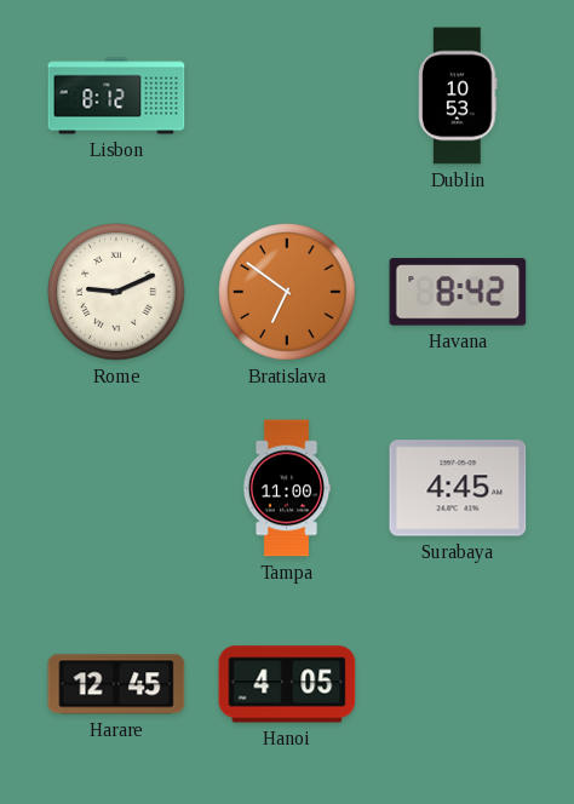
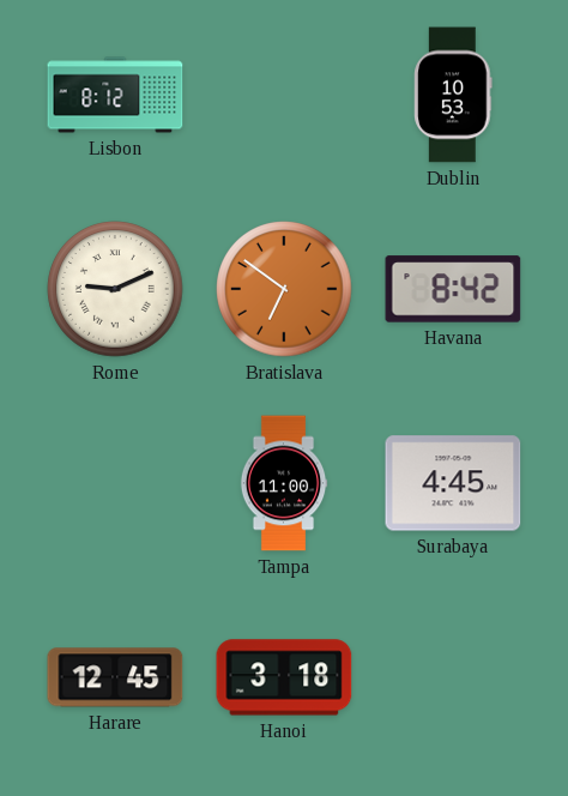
Hanoi: 4:05 -> 3:18 (284, 677)
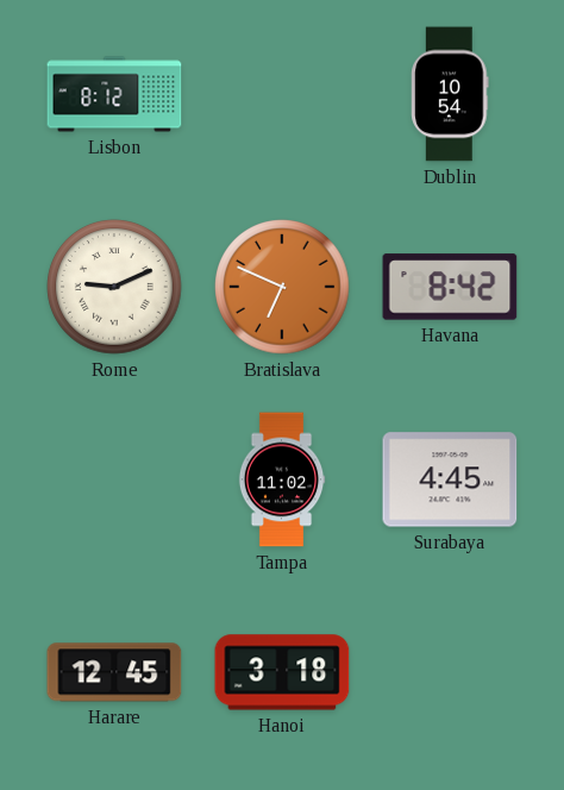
Dublin: 10:53 -> 10:54 (450, 94)
Bratislava: 6:51 -> 6:49 (282, 287)
Tampa: 11:00 -> 11:02 (282, 479)
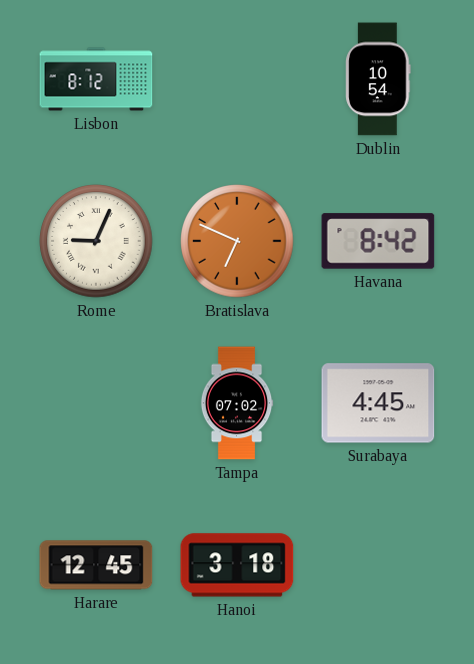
Rome: 9:11 -> 9:04 (96, 241)
Tampa: 11:02 -> 07:02 (237, 403)
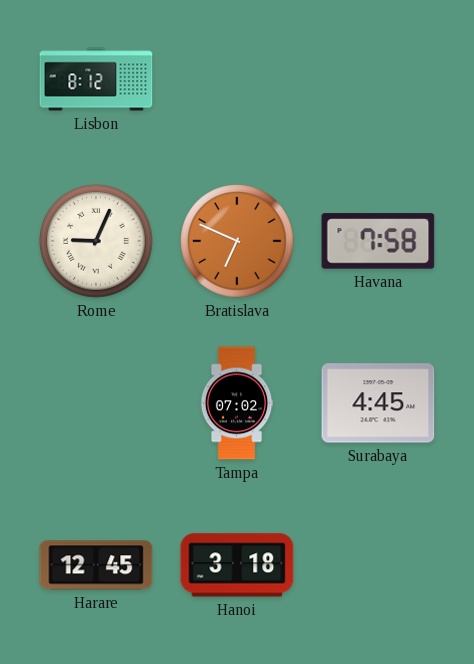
Dublin: 10:54 -> none (378, 79)
Havana: 8:42 -> 7:58 (378, 241)
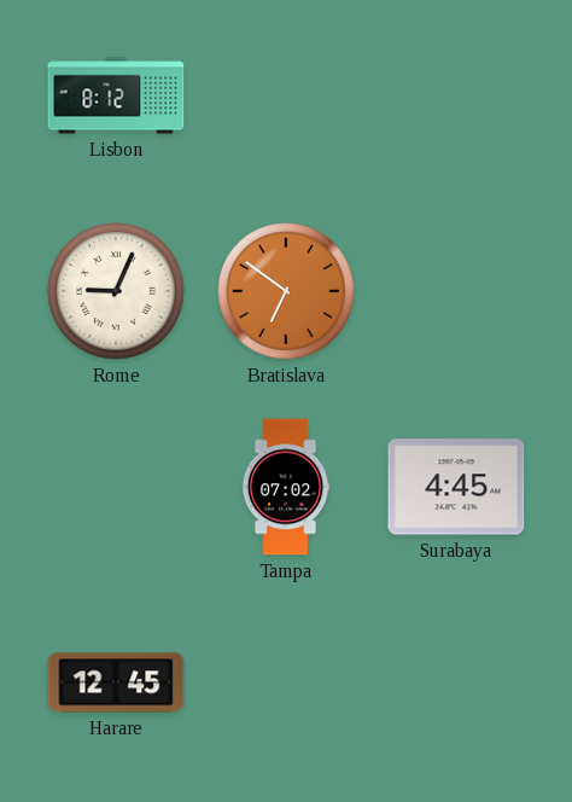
Bratislava: 6:49 -> 6:51 (286, 291)
Havana: 7:58 -> none (378, 241)
Hanoi: 3:18 -> none (237, 565)
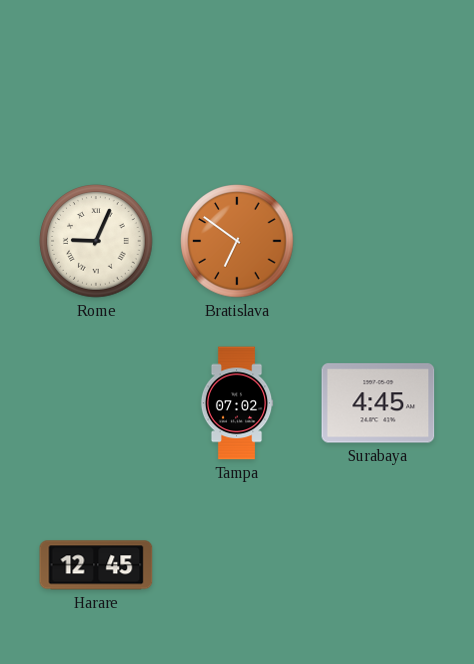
Lisbon: 8:12 -> none (116, 95)
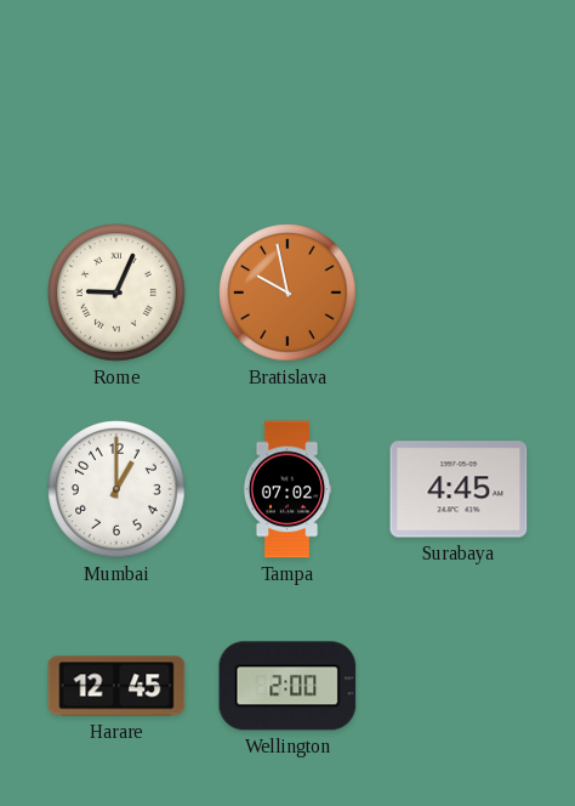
Bratislava: 6:51 -> 9:58 (287, 293)
Mumbai: none -> 1:00 (116, 489)
Wellington: none -> 2:00 (287, 686)
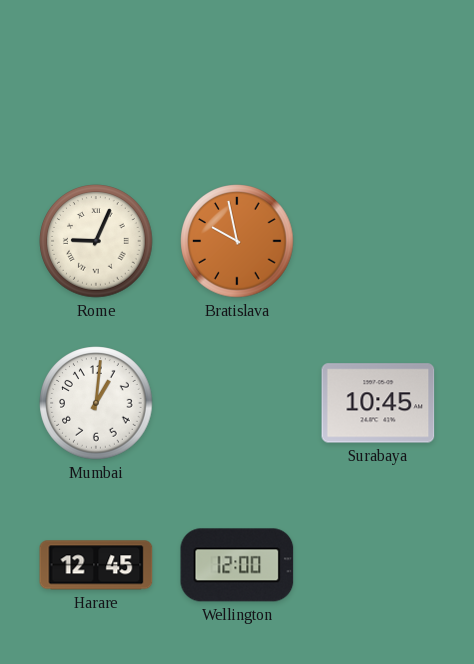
Mumbai: 1:00 -> 1:01 (96, 403)
Tampa: 07:02 -> none (287, 489)
Surabaya: 4:45 -> 10:45 (378, 403)
Wellington: 2:00 -> 12:00 (237, 565)
